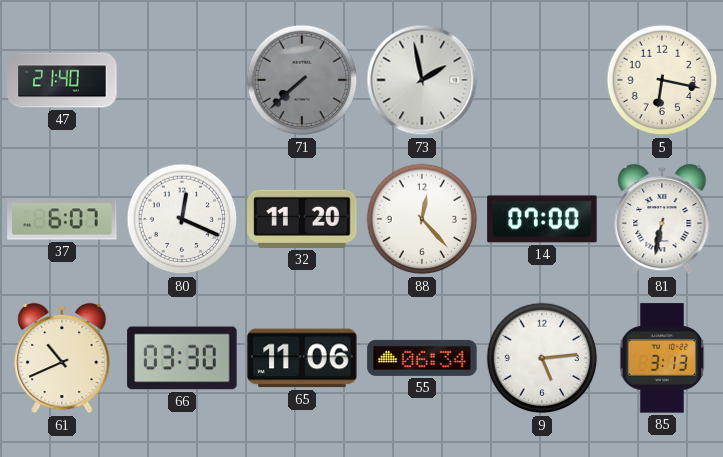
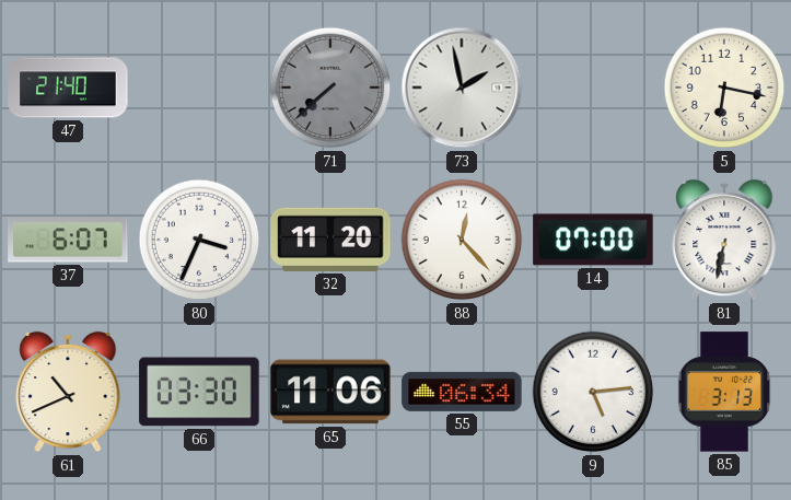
80: 12:19 -> 3:34 (199, 240)
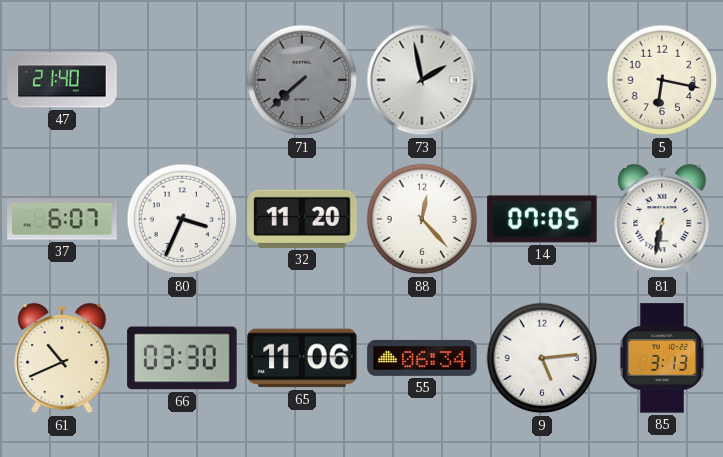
14: 07:00 -> 07:05 (542, 219)
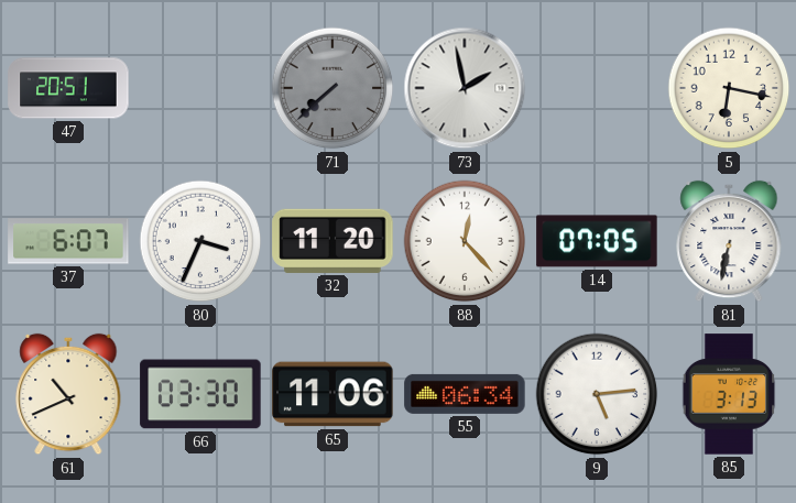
47: 21:40 -> 20:51 (68, 88)
